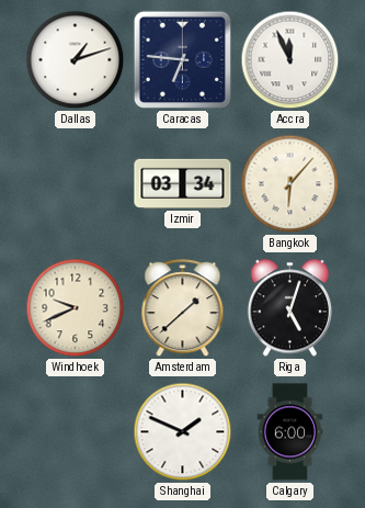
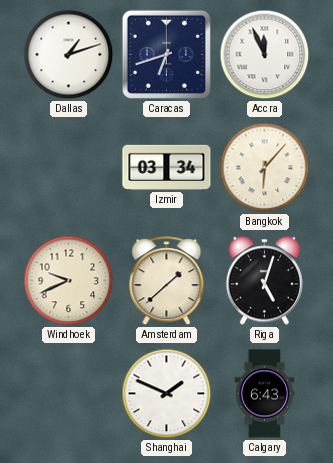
Caracas: 6:46 -> 6:42 (166, 54)
Calgary: 6:00 -> 6:43 (265, 394)
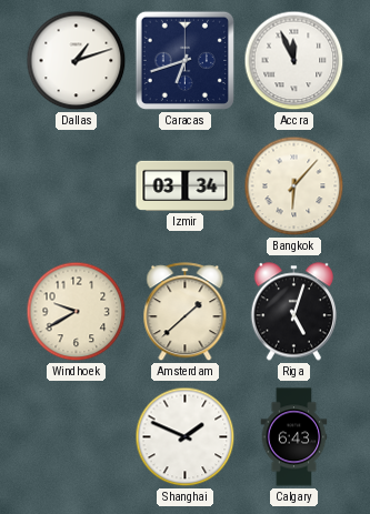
Windhoek: 9:41 -> 9:40 (77, 312)
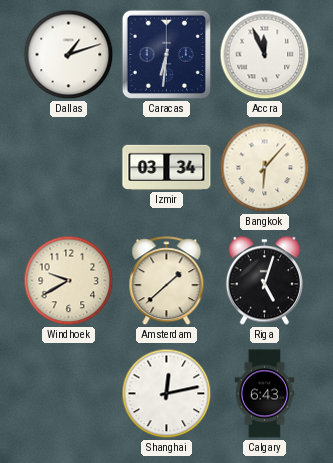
Caracas: 6:42 -> 6:31 (166, 54)
Shanghai: 1:49 -> 12:13 (167, 394)
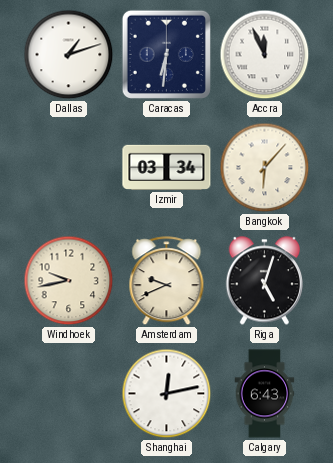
Windhoek: 9:40 -> 9:43 (69, 281)
Amsterdam: 1:38 -> 9:41 (167, 281)
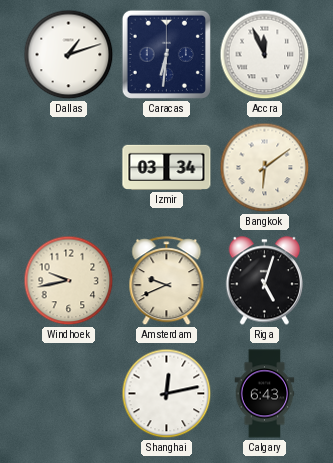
Bangkok: 6:07 -> 6:09 (265, 168)
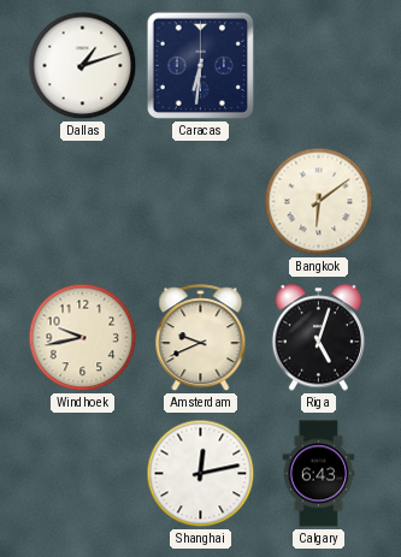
Accra: 11:56 -> none (265, 55)
Izmir: 03:34 -> none (167, 167)
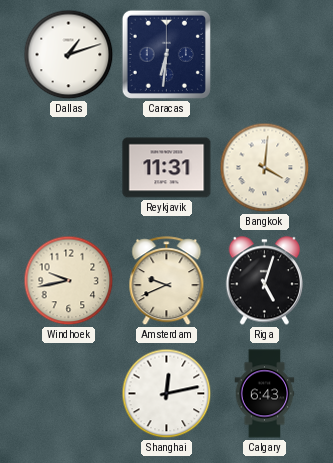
Reykjavik: none -> 11:31 (167, 168)
Bangkok: 6:09 -> 4:01 (265, 168)
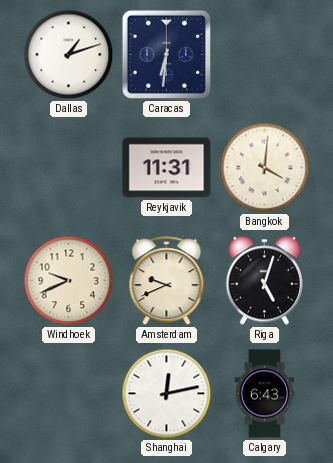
Windhoek: 9:43 -> 9:41 (69, 281)
